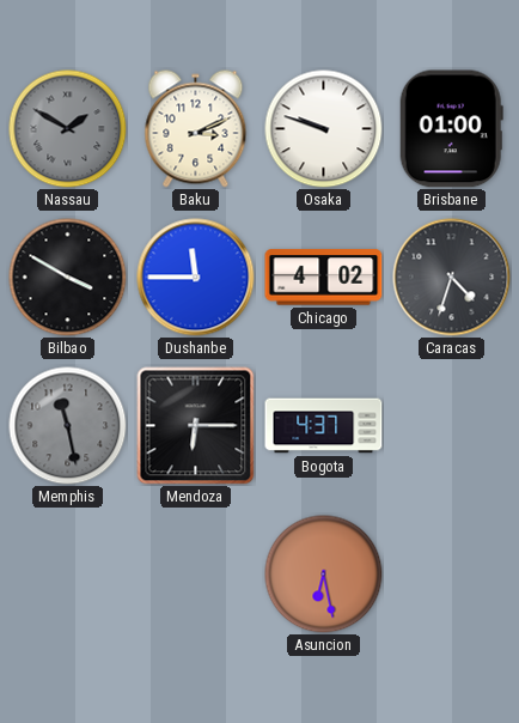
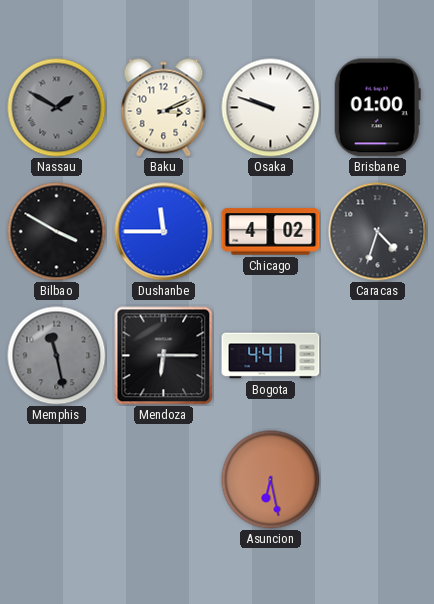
Bogota: 4:37 -> 4:41 (271, 356)
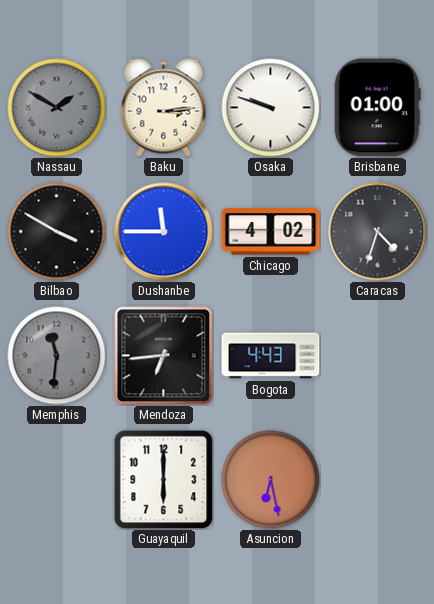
Baku: 3:11 -> 3:14 (164, 108)
Memphis: 11:28 -> 11:31 (57, 356)
Mendoza: 6:15 -> 6:44 (164, 356)
Bogota: 4:41 -> 4:43 (271, 356)
Guayaquil: none -> 6:00 (163, 479)
